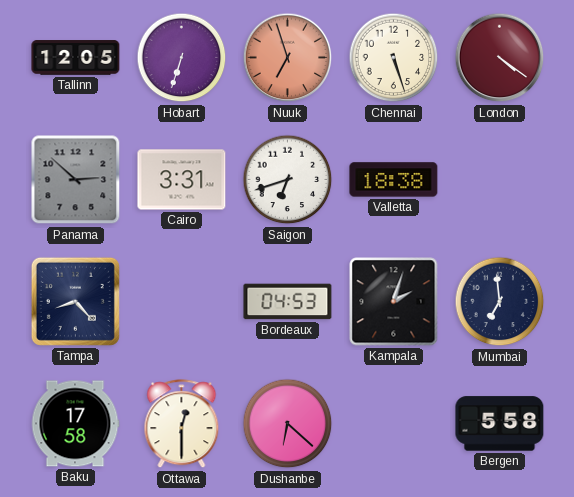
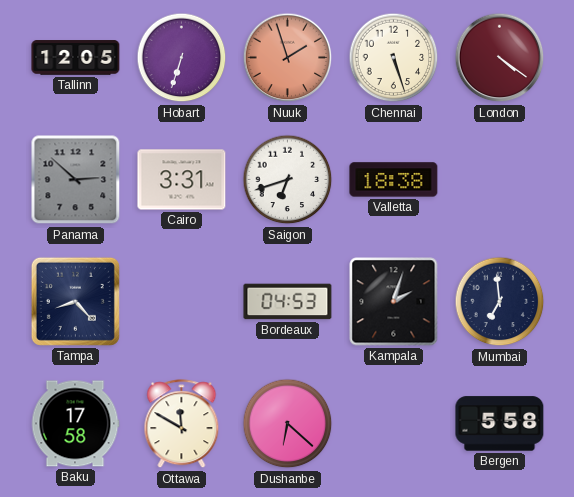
Nuuk: 6:57 -> 1:57 (288, 58)
Ottawa: 12:30 -> 11:50 (182, 424)
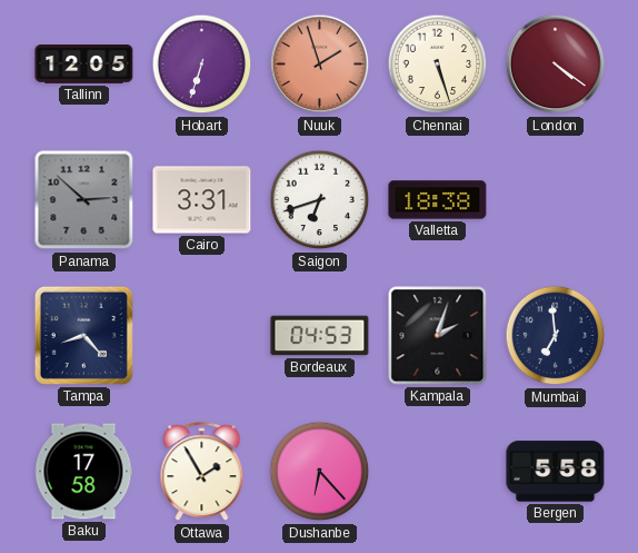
Ottawa: 11:50 -> 1:55 (202, 472)
Dushanbe: 6:22 -> 6:23 (320, 472)
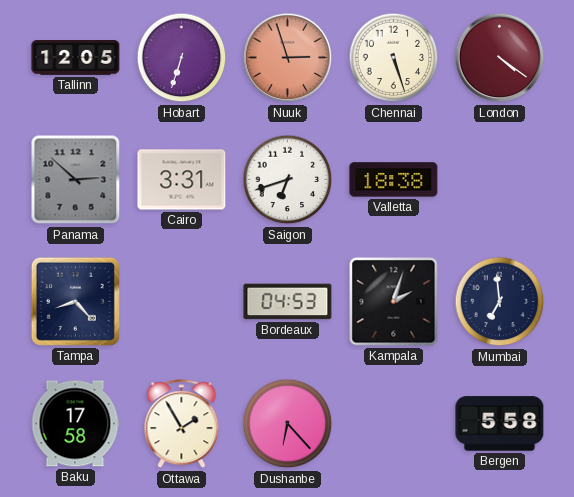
Nuuk: 1:57 -> 2:57 (288, 58)
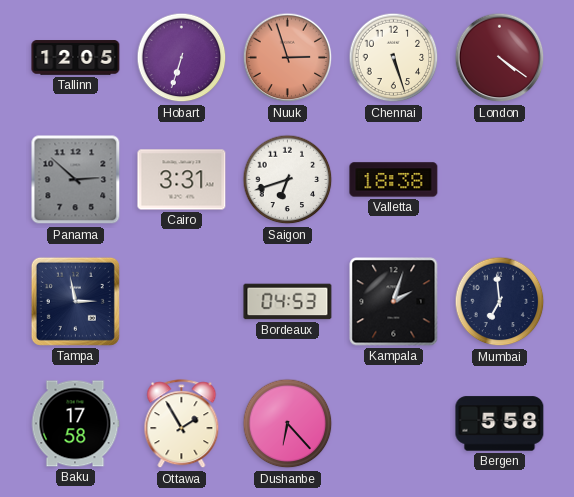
Tampa: 8:23 -> 2:58 (75, 301)
